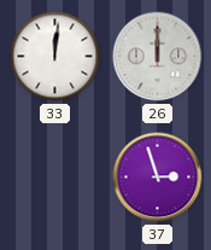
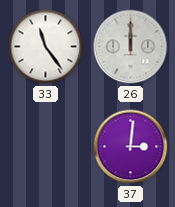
33: 12:01 -> 11:24 (46, 47)
37: 2:57 -> 3:01 (131, 147)
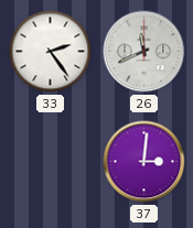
33: 11:24 -> 2:24 (51, 52)
26: 12:00 -> 11:41 (144, 52)
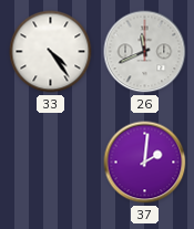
33: 2:24 -> 4:24 (51, 52)
37: 3:01 -> 2:01 (145, 163)
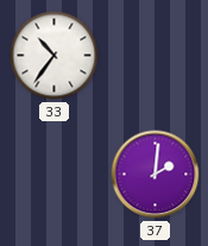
33: 4:24 -> 10:36 (55, 56)
26: 11:41 -> none (145, 52)
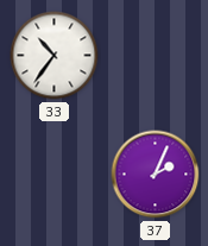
37: 2:01 -> 2:04 (156, 175)
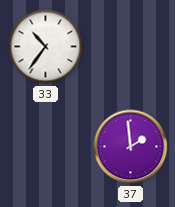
37: 2:04 -> 1:59 (131, 147)
